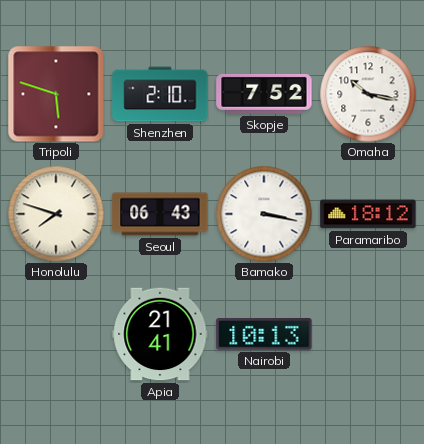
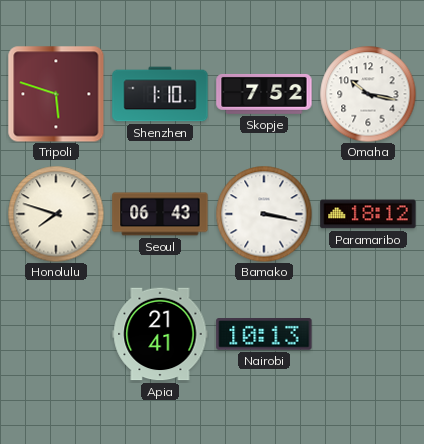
Shenzhen: 2:10 -> 1:10 (160, 94)
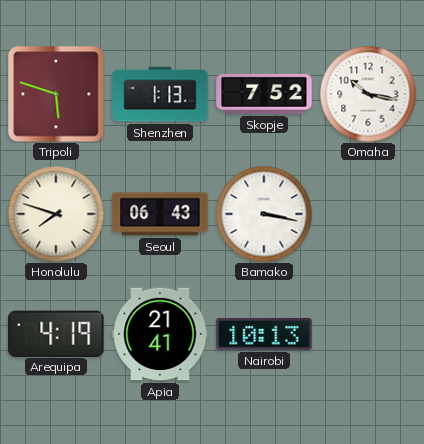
Shenzhen: 1:10 -> 1:13 (160, 94)
Paramaribo: 18:12 -> none (368, 214)
Arequipa: none -> 4:19 (56, 333)
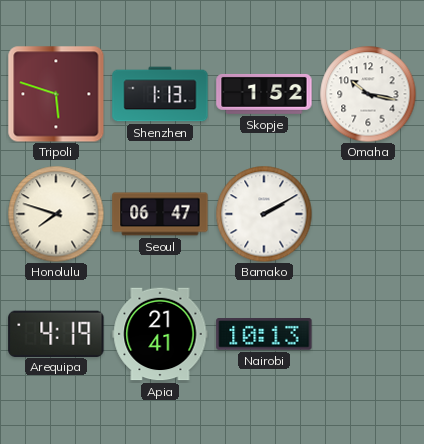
Skopje: 7:52 -> 1:52 (264, 94)
Seoul: 06:43 -> 06:47 (160, 214)
Bamako: 3:17 -> 2:10 (264, 214)
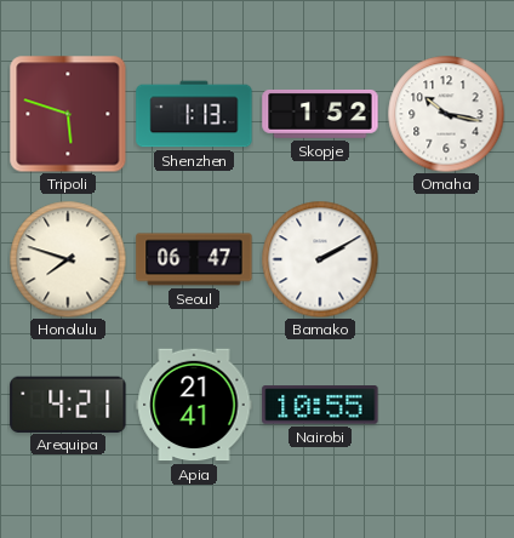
Arequipa: 4:19 -> 4:21 (68, 403)
Nairobi: 10:13 -> 10:55 (320, 406)
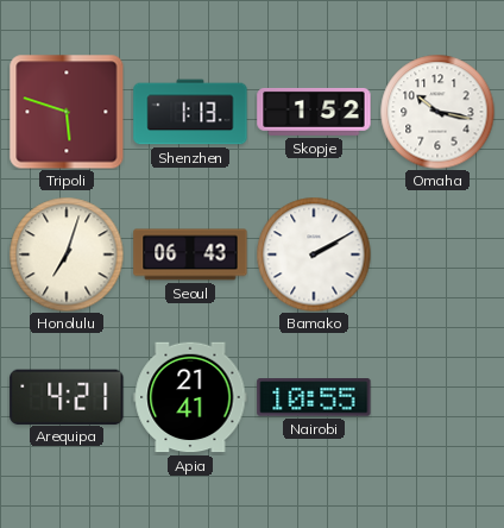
Honolulu: 7:48 -> 7:03 (67, 254)
Seoul: 06:47 -> 06:43 (190, 254)
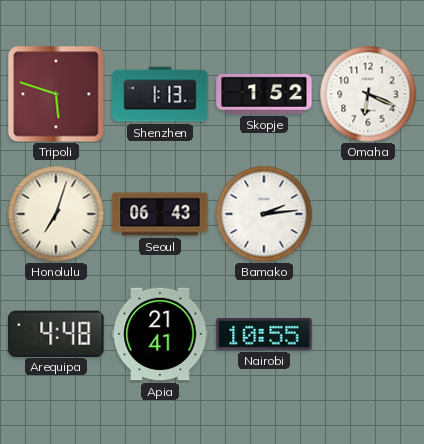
Omaha: 10:17 -> 6:19 (368, 94)
Bamako: 2:10 -> 2:14 (264, 214)
Arequipa: 4:21 -> 4:48 (56, 333)
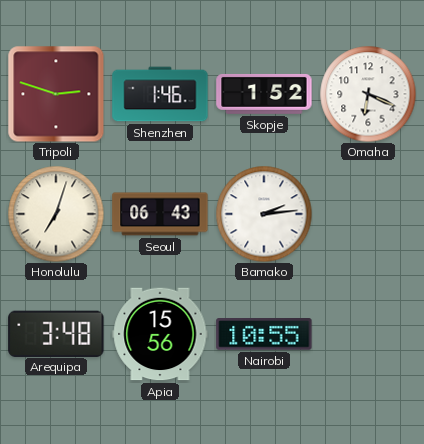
Tripoli: 5:48 -> 2:48 (56, 94)
Shenzhen: 1:13 -> 1:46 (160, 94)
Arequipa: 4:48 -> 3:48 (56, 333)
Apia: 21:41 -> 15:56 (160, 334)
